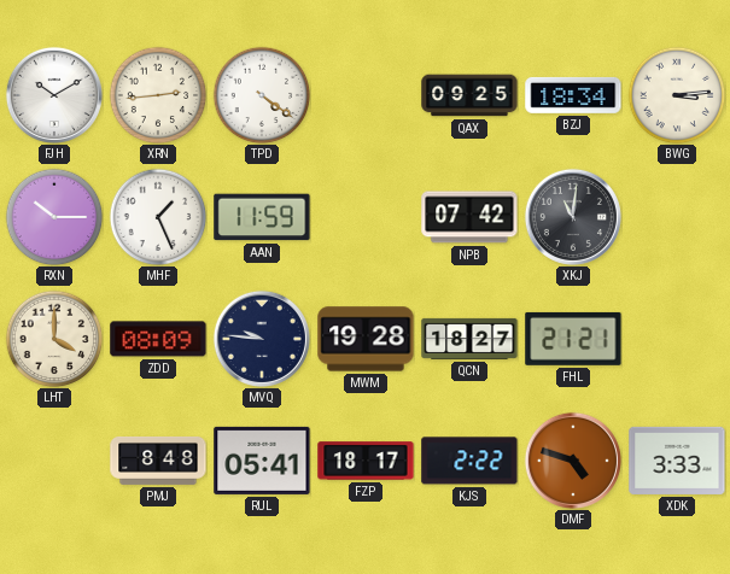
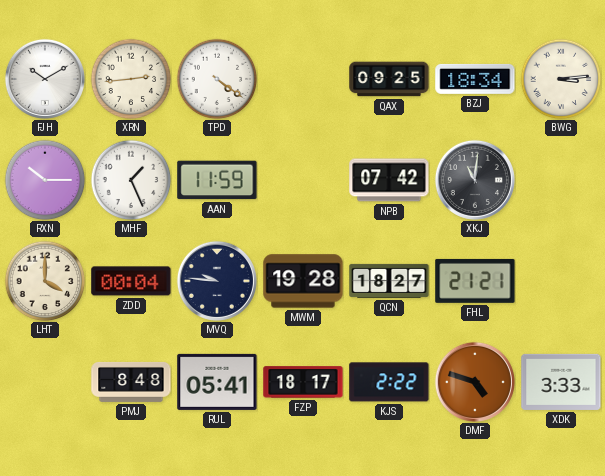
ZDD: 08:09 -> 00:04 (131, 281)
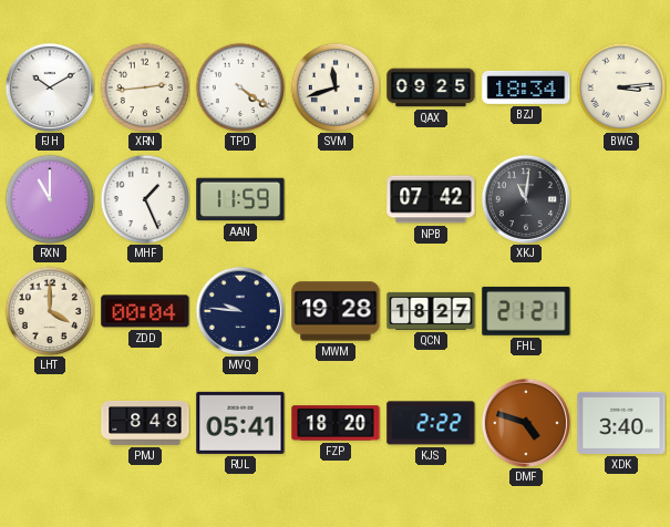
SVM: none -> 11:42 (336, 87)
RXN: 10:15 -> 11:00 (50, 199)
FZP: 18:17 -> 18:20 (336, 423)
XDK: 3:33 -> 3:40 (621, 423)
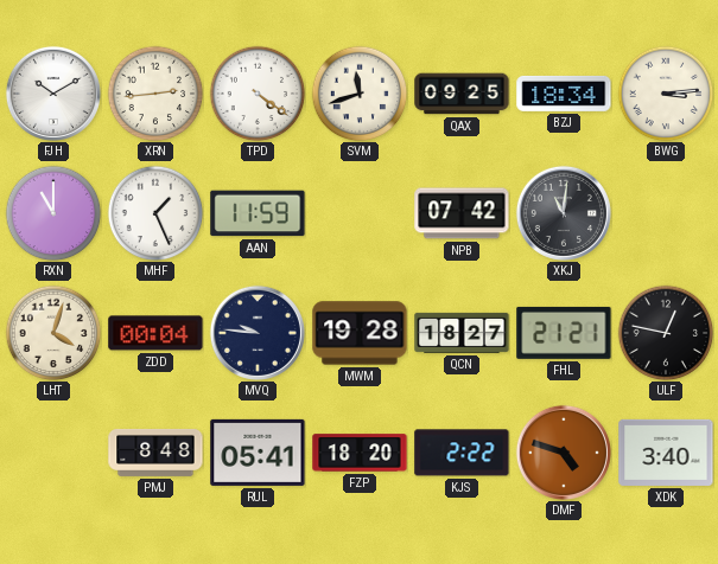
LHT: 4:00 -> 4:03 (53, 333)
ULF: none -> 12:47 (666, 333)
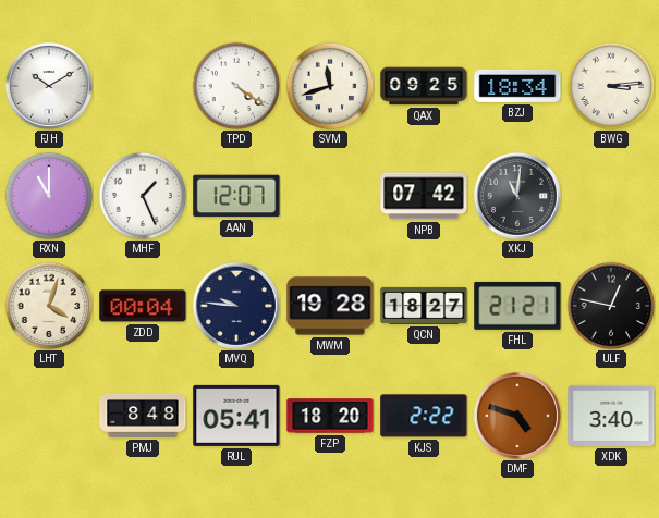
XRN: 2:44 -> none (155, 94)
AAN: 11:59 -> 12:07 (236, 196)
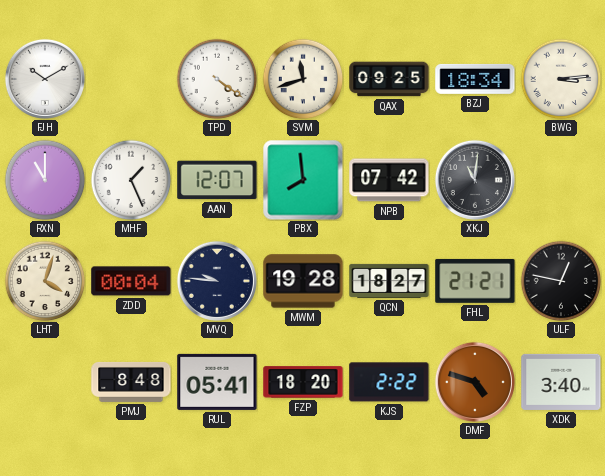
PBX: none -> 7:59 (303, 180)
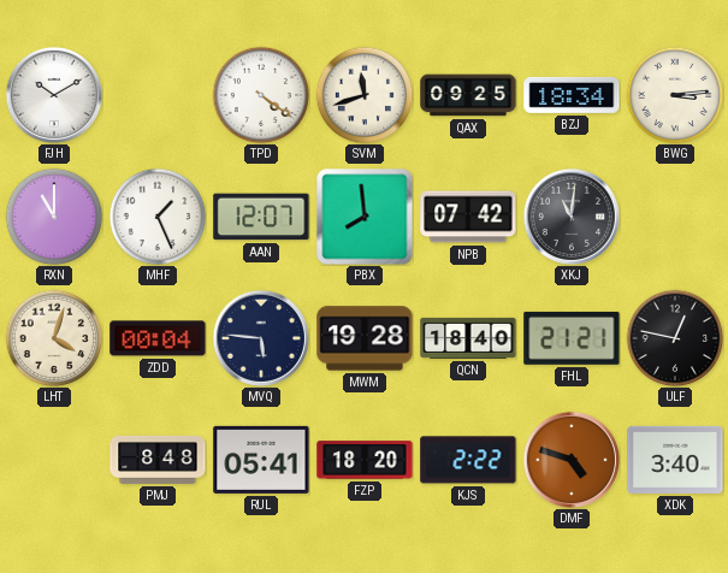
MVQ: 9:46 -> 5:46 (261, 338)
QCN: 18:27 -> 18:40 (468, 338)
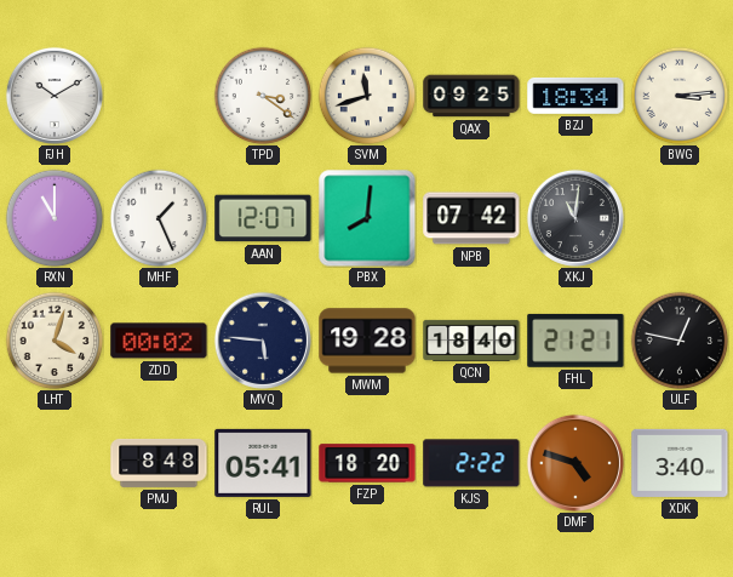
TPD: 4:21 -> 3:21 (263, 96)
PBX: 7:59 -> 8:01 (367, 218)
ZDD: 00:04 -> 00:02 (159, 341)
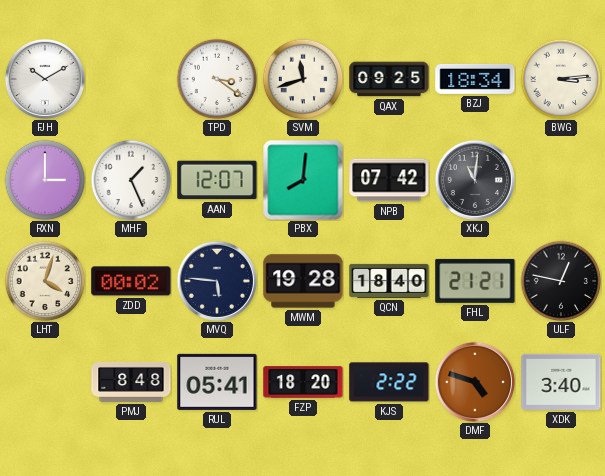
RXN: 11:00 -> 3:00 (45, 180)
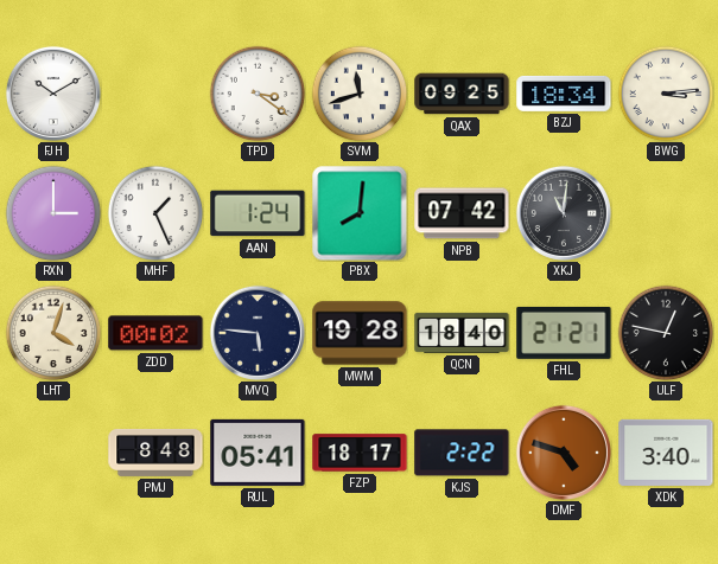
AAN: 12:07 -> 1:24 (258, 213)
FZP: 18:20 -> 18:17 (360, 453)
